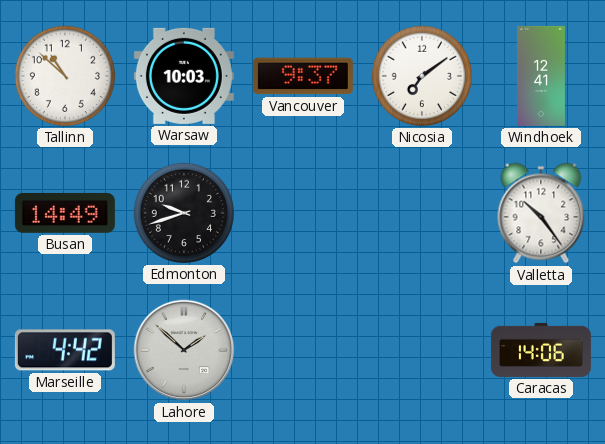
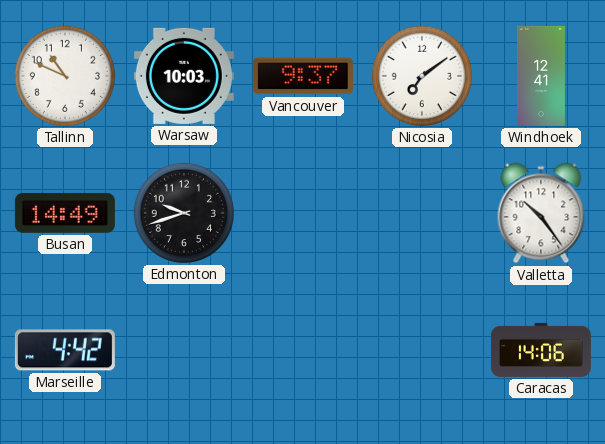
Tallinn: 10:52 -> 10:49 (65, 76)
Lahore: 1:52 -> none (184, 350)
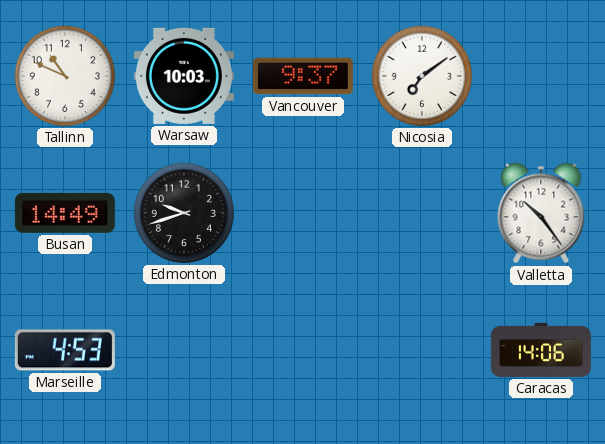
Windhoek: 12:41 -> none (541, 76)
Marseille: 4:42 -> 4:53 (65, 350)
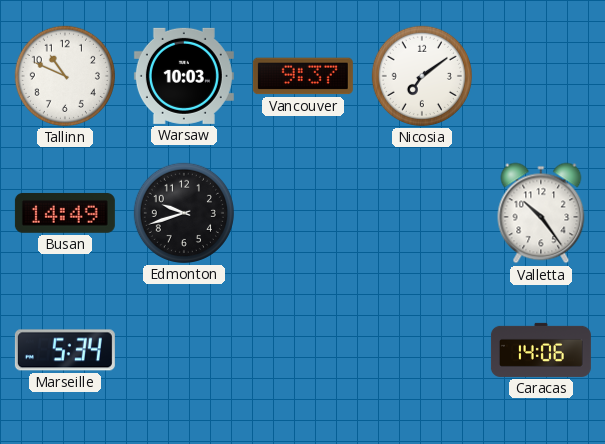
Marseille: 4:53 -> 5:34 (65, 350)
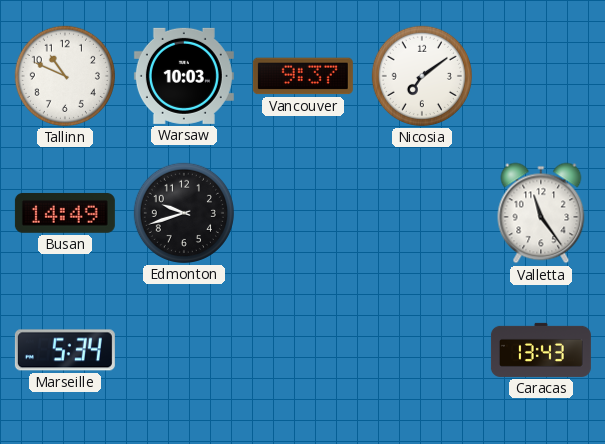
Valletta: 10:24 -> 11:24 (541, 213)
Caracas: 14:06 -> 13:43 (541, 350)
